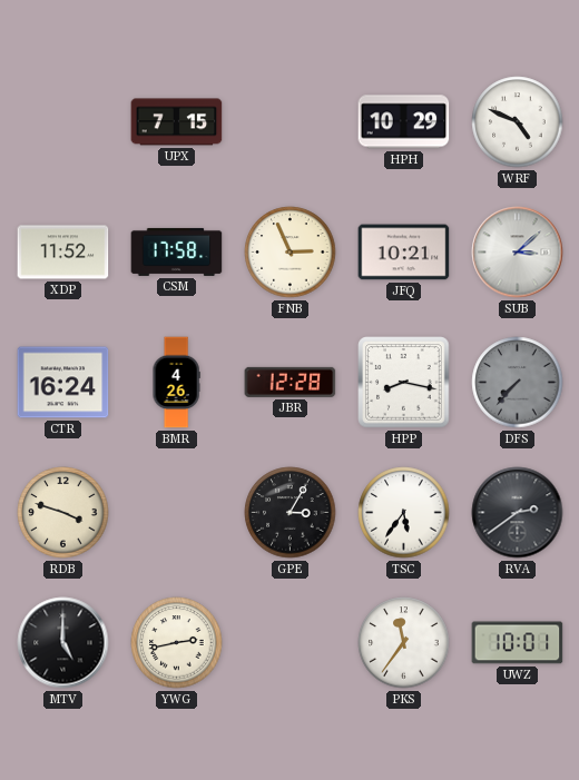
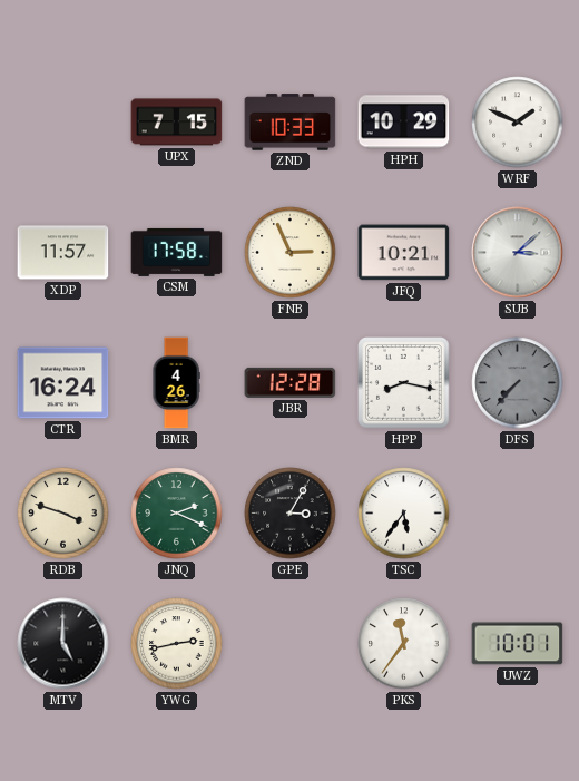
ZND: none -> 10:33 (291, 123)
WRF: 4:49 -> 1:49 (518, 123)
XDP: 11:52 -> 11:57 (63, 253)
JNQ: none -> 2:19 (177, 514)
RVA: 2:39 -> none (518, 513)
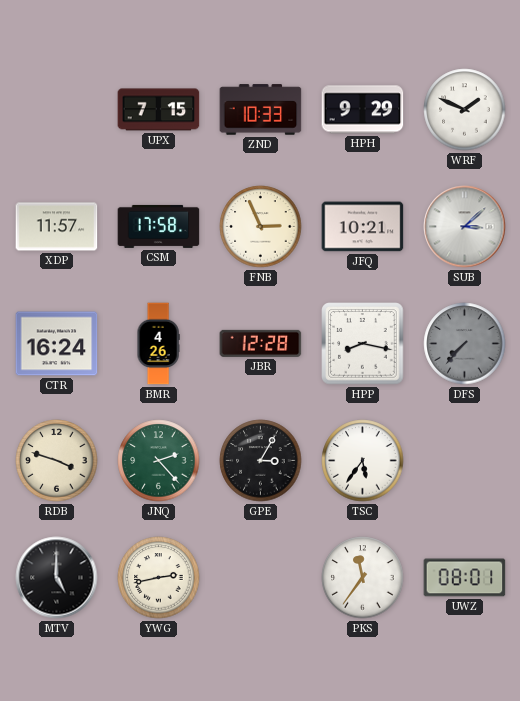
HPH: 10:29 -> 9:29 (363, 110)
JNQ: 2:19 -> 2:23 (159, 461)
UWZ: 10:01 -> 08:01 (465, 578)
